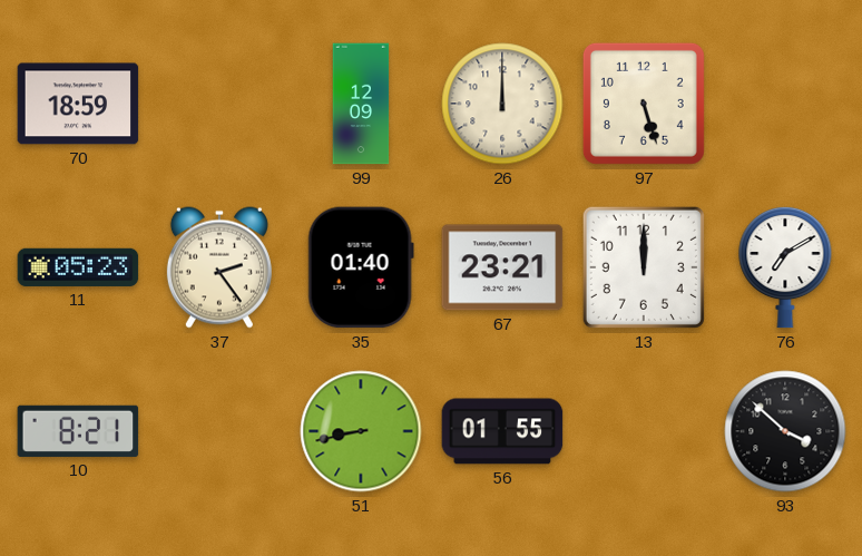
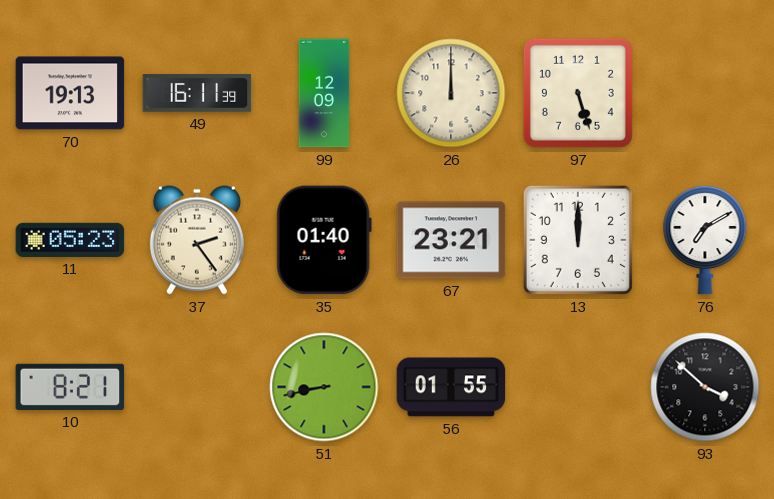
70: 18:59 -> 19:13 (70, 93)
49: none -> 16:11 (197, 93)
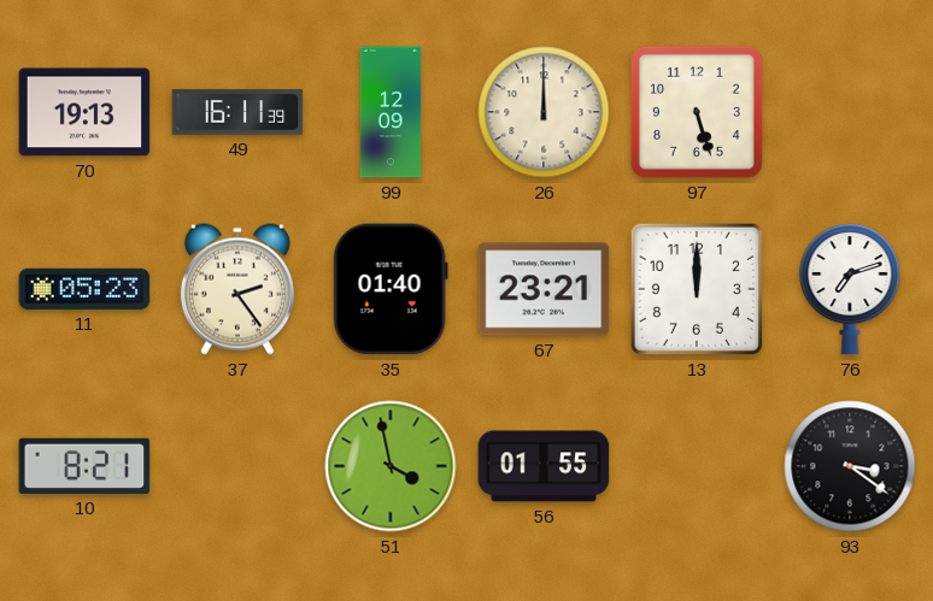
76: 7:10 -> 7:12 (850, 289)
51: 8:43 -> 3:58 (391, 466)
93: 3:52 -> 3:21 (850, 466)
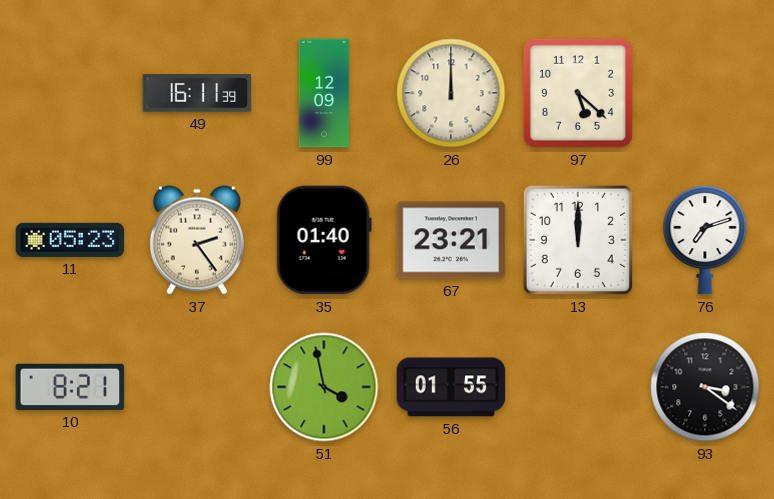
70: 19:13 -> none (84, 112)
97: 5:27 -> 5:22 (578, 93)
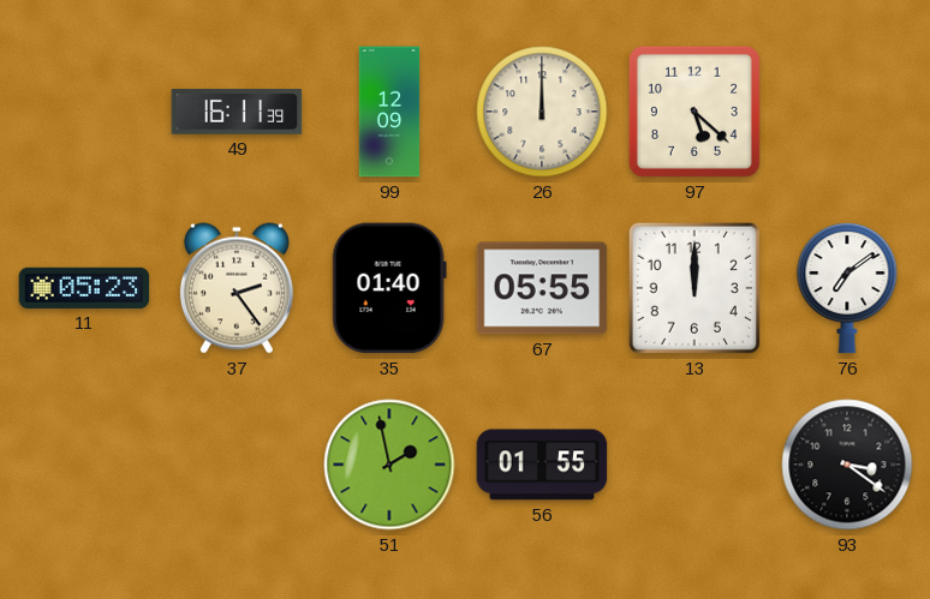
67: 23:21 -> 05:55 (542, 288)
76: 7:12 -> 7:09 (847, 288)
10: 8:21 -> none (70, 387)
51: 3:58 -> 1:58 (389, 465)
